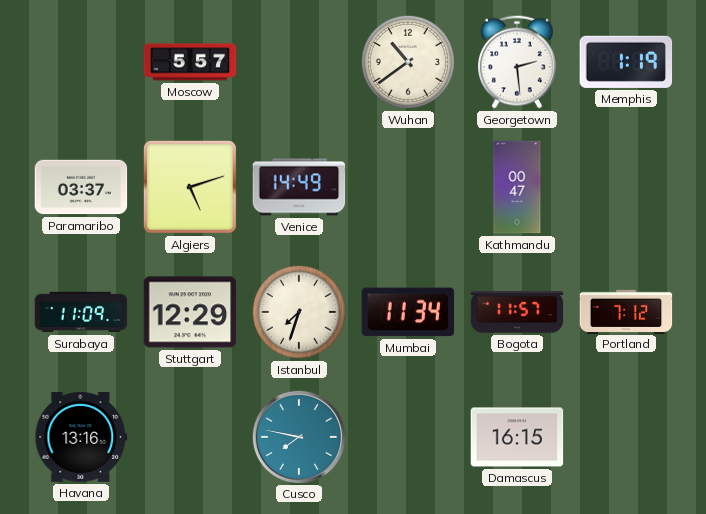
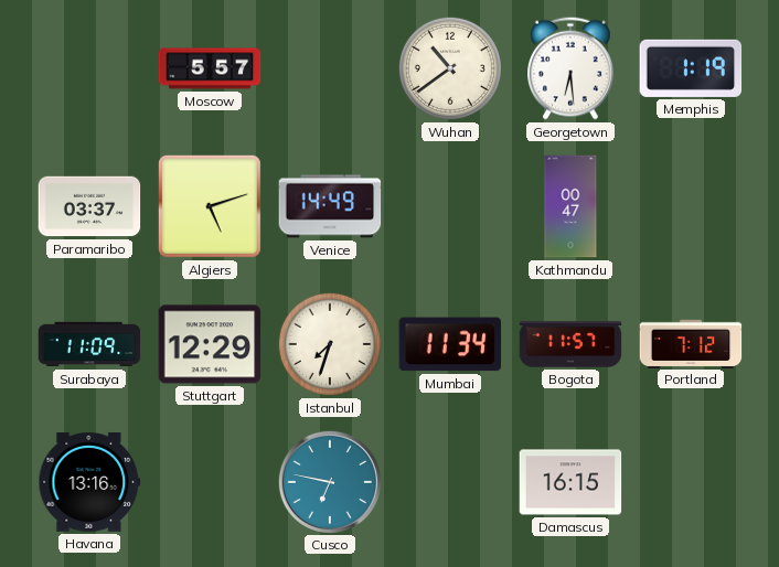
Georgetown: 2:29 -> 6:29 (572, 68)
Cusco: 7:47 -> 6:47 (329, 481)
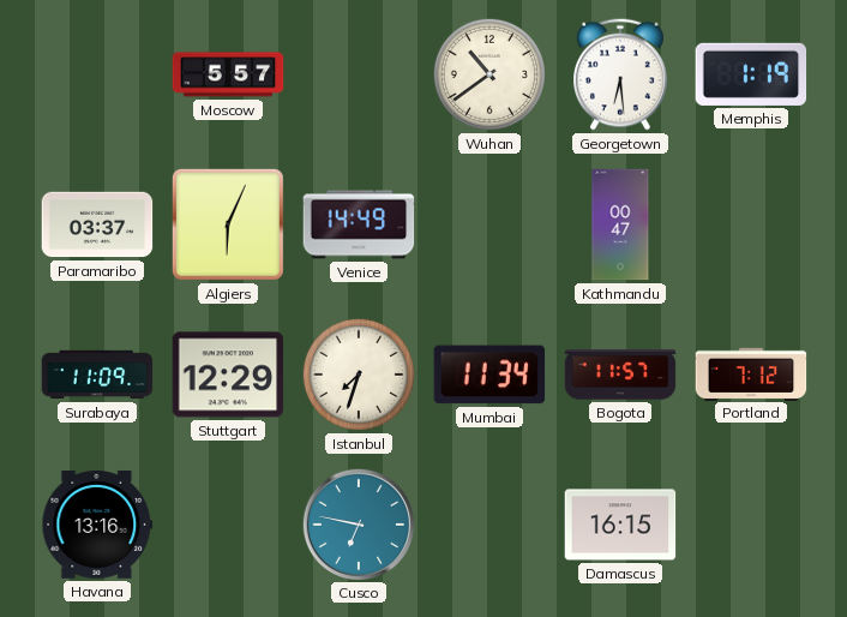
Algiers: 5:12 -> 6:04 (228, 224)
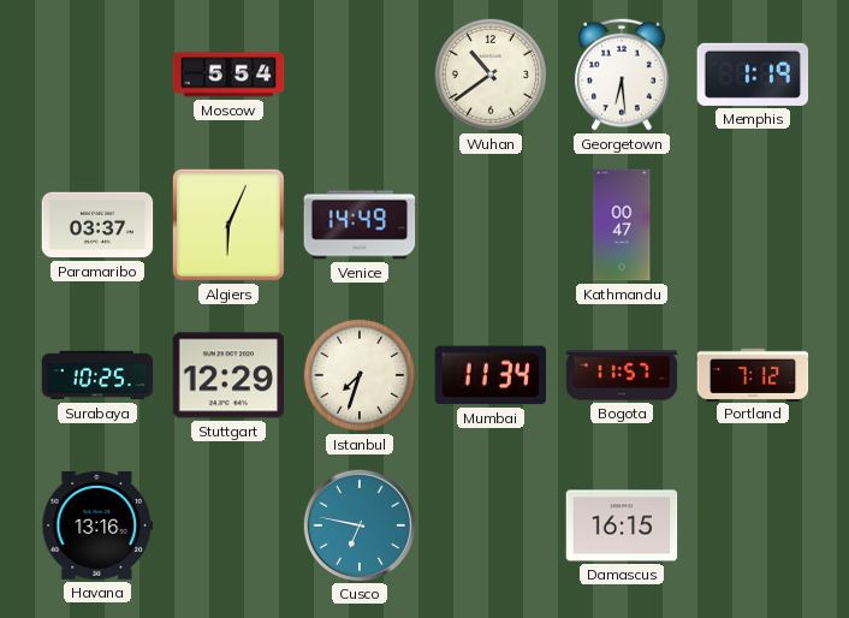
Moscow: 5:57 -> 5:54 (228, 75)
Surabaya: 11:09 -> 10:25 (97, 375)
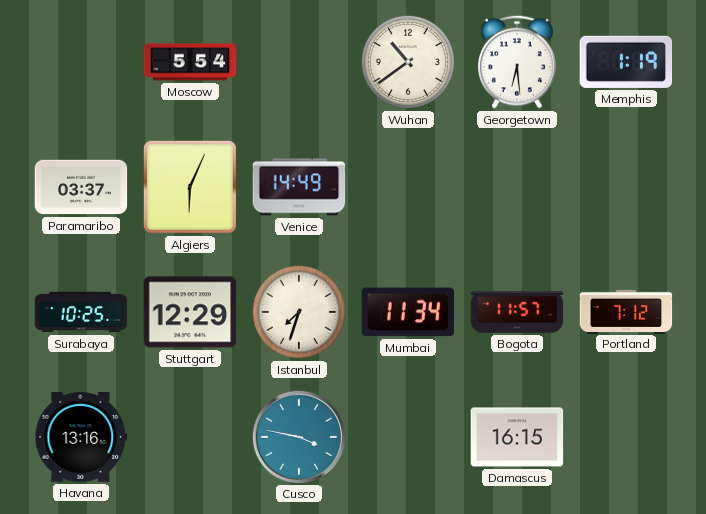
Kathmandu: 00:47 -> none (622, 225)
Cusco: 6:47 -> 3:47 (298, 436)
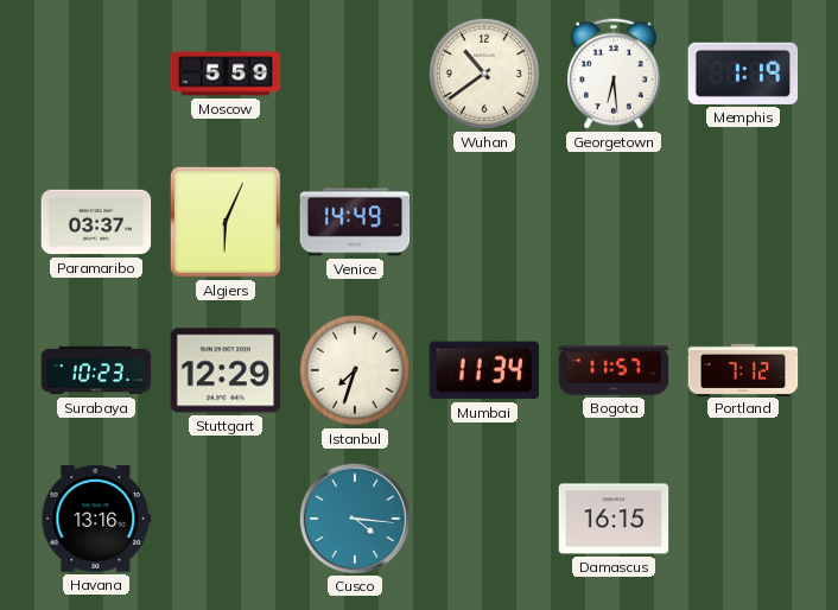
Moscow: 5:54 -> 5:59 (226, 74)
Surabaya: 10:25 -> 10:23 (96, 370)
Cusco: 3:47 -> 4:16 (354, 517)
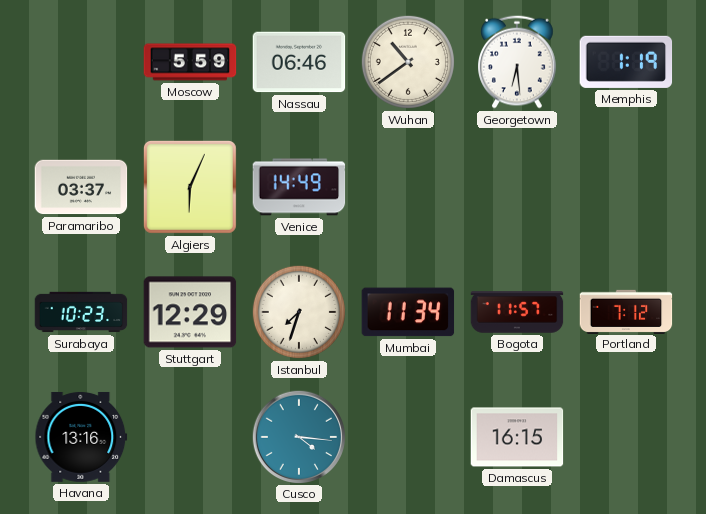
Nassau: none -> 06:46 (299, 62)
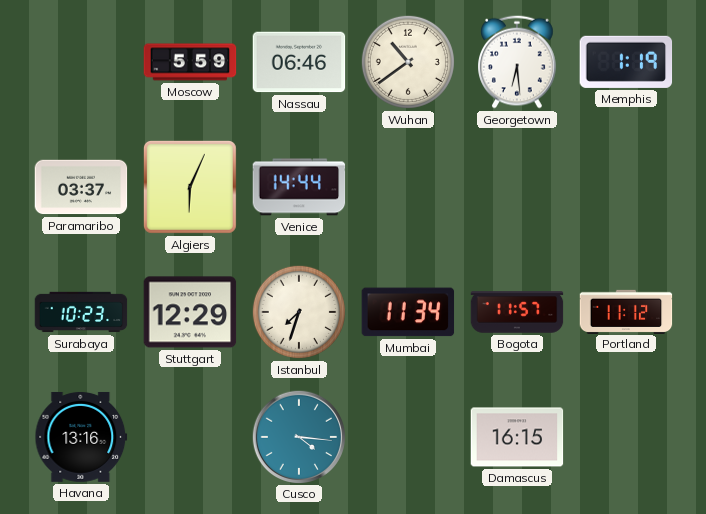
Venice: 14:49 -> 14:44 (299, 187)
Portland: 7:12 -> 11:12 (626, 311)
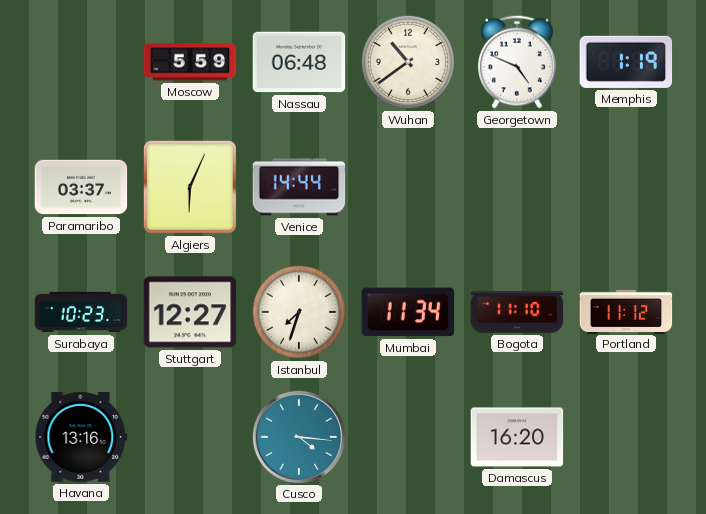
Nassau: 06:46 -> 06:48 (299, 62)
Georgetown: 6:29 -> 4:49 (518, 62)
Stuttgart: 12:29 -> 12:27 (190, 312)
Bogota: 11:57 -> 11:10 (517, 312)
Damascus: 16:15 -> 16:20 (517, 437)
